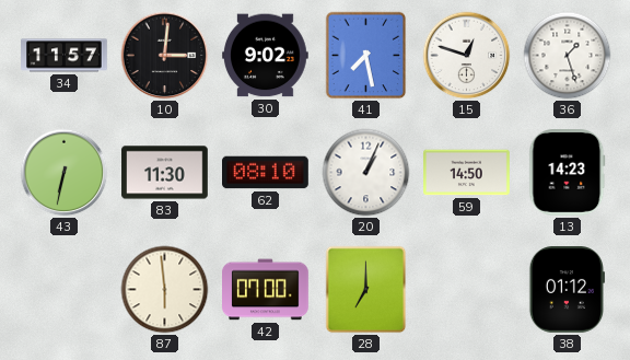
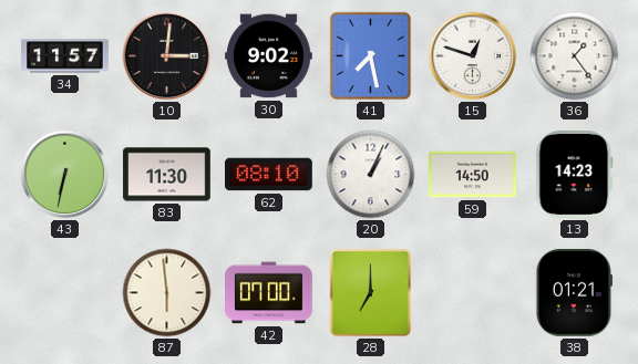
36: 1:27 -> 1:24 (575, 56)
38: 01:12 -> 01:21 (574, 293)
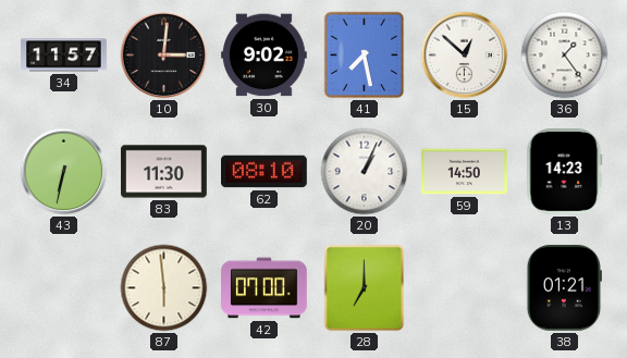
15: 12:48 -> 12:52 (465, 55)
